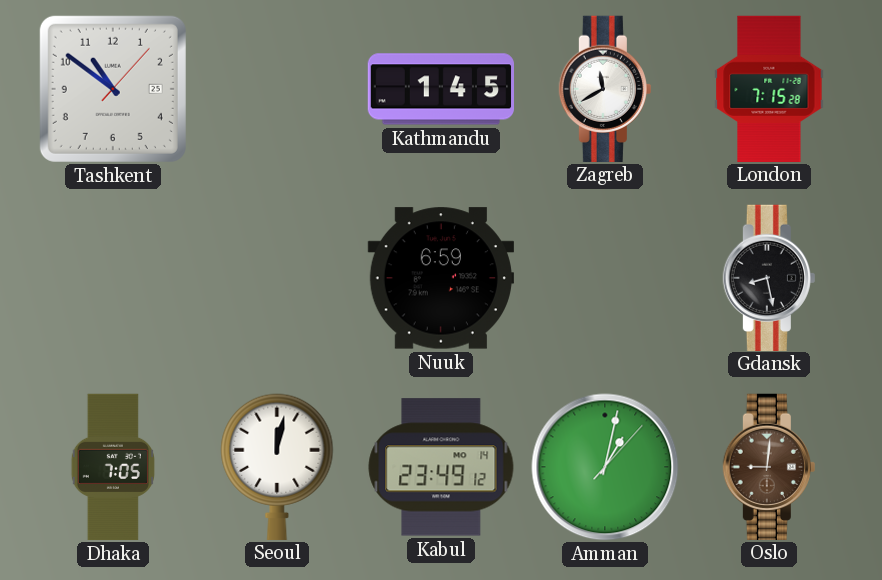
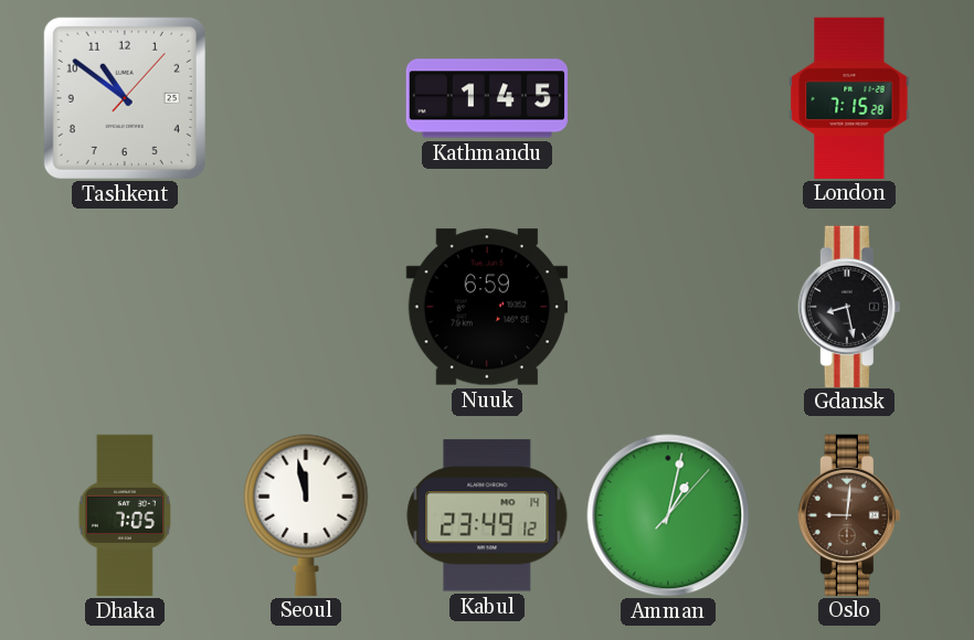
Zagreb: 11:40 -> none (605, 88)
Seoul: 12:02 -> 11:58 (306, 514)
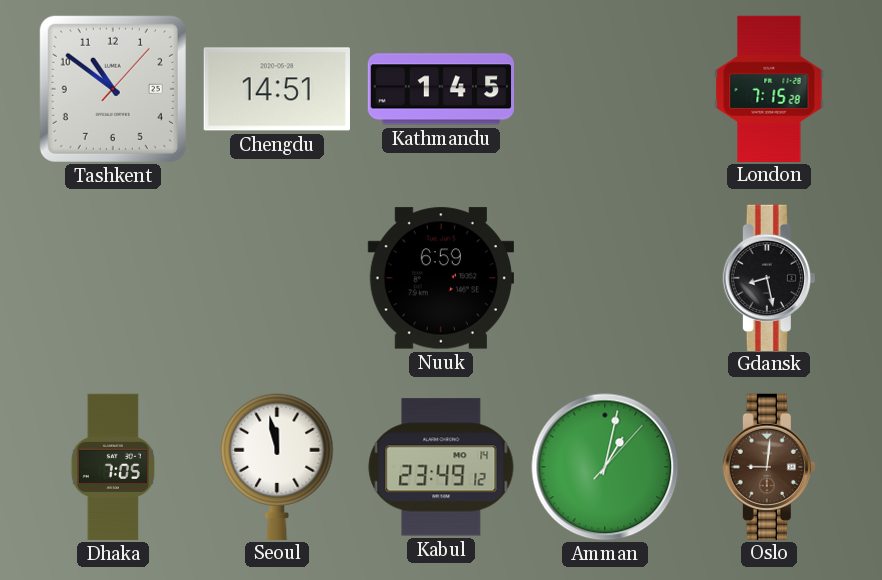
Chengdu: none -> 14:51 (277, 89)
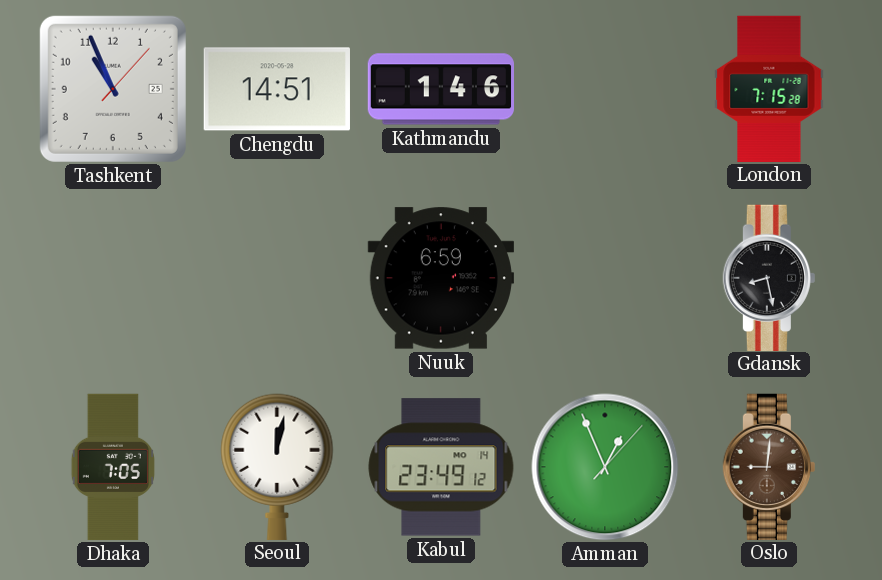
Tashkent: 10:51 -> 10:56 (113, 89)
Kathmandu: 1:45 -> 1:46 (440, 89)
Seoul: 11:58 -> 12:02 (277, 466)
Amman: 1:02 -> 12:56 (605, 467)
